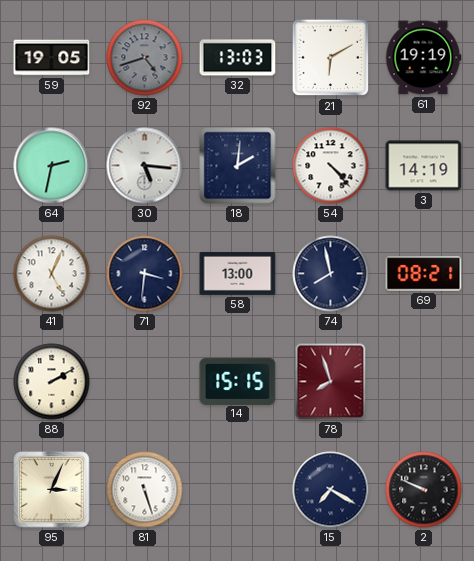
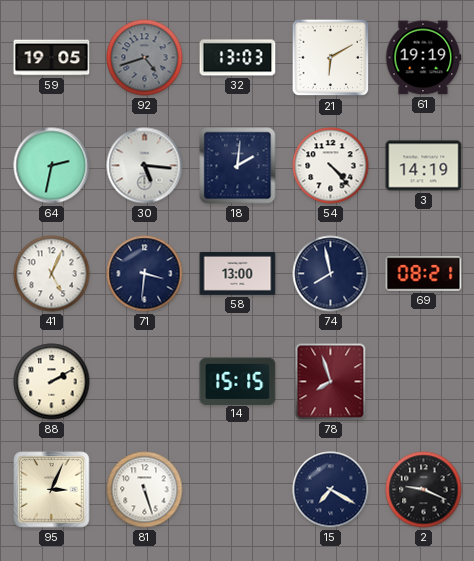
2: 9:49 -> 9:19 (424, 490)
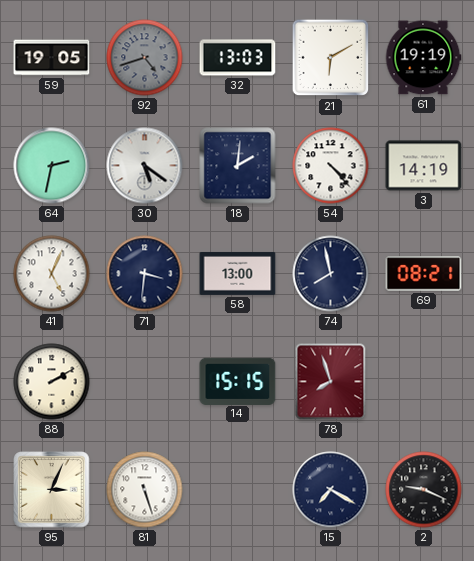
30: 5:16 -> 5:21 (145, 166)
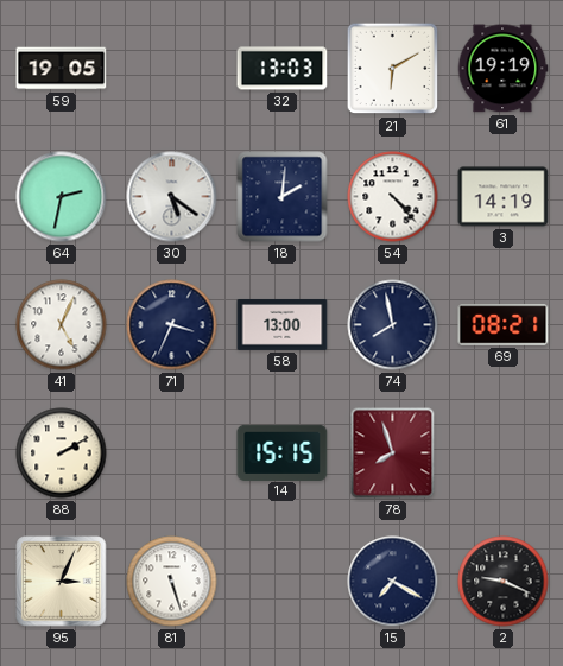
92: 4:42 -> none (145, 58)
71: 3:31 -> 3:34 (172, 325)
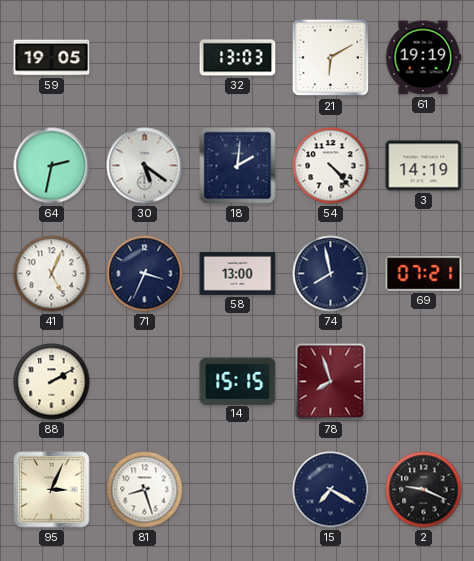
69: 08:21 -> 07:21 (424, 274)
81: 5:27 -> 8:27 (145, 490)
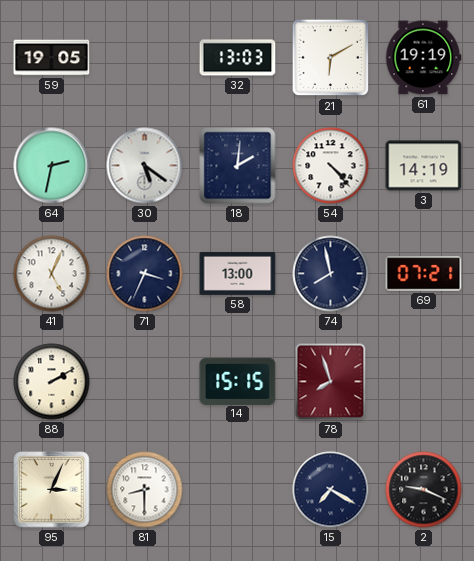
81: 8:27 -> 8:30 (145, 490)
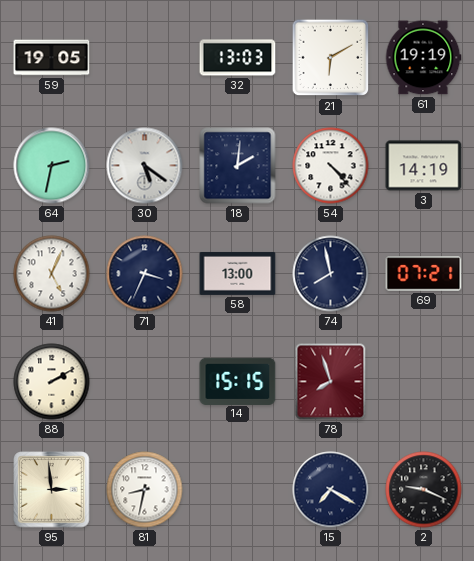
95: 3:04 -> 2:59 (52, 490)
81: 8:30 -> 8:32 (145, 490)
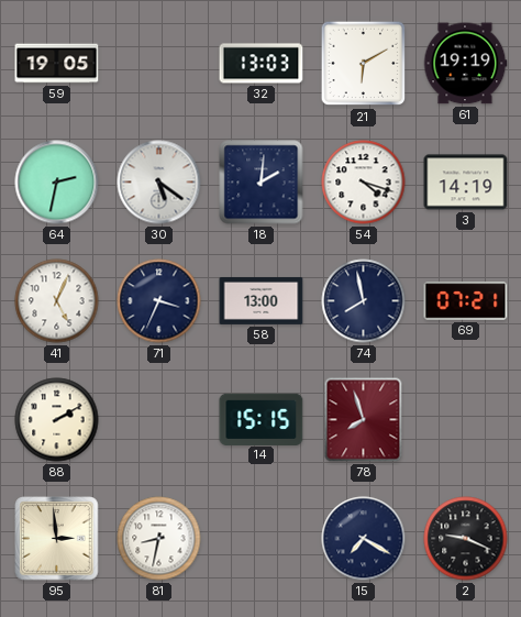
54: 4:23 -> 4:18 (364, 183)
